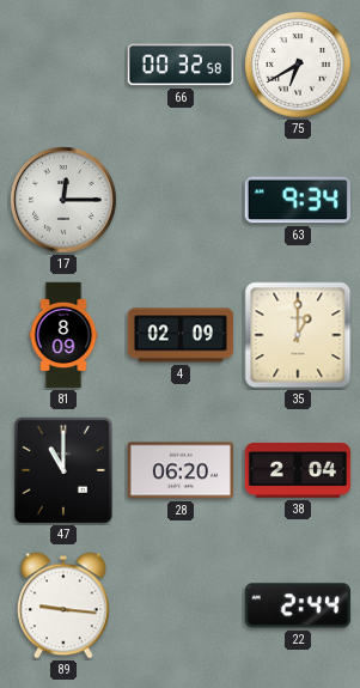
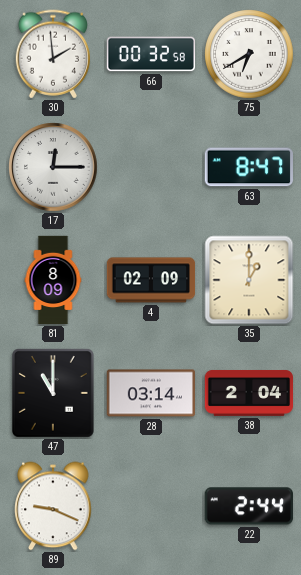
30: none -> 1:59 (52, 54)
63: 9:34 -> 8:47 (249, 167)
28: 06:20 -> 03:14 (150, 393)
89: 9:16 -> 9:19 (53, 506)
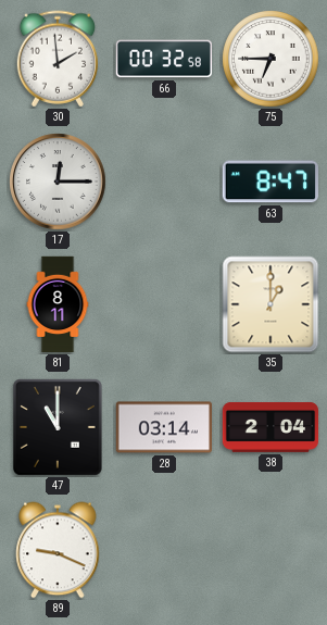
75: 6:40 -> 6:45 (271, 59)
81: 8:09 -> 8:11 (58, 304)
4: 02:09 -> none (151, 280)
22: 2:44 -> none (248, 506)
